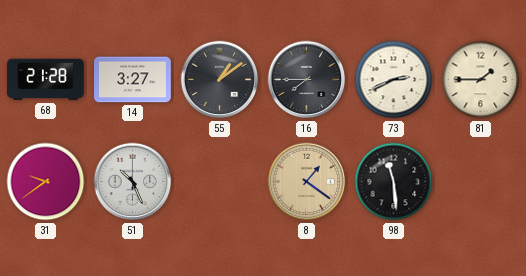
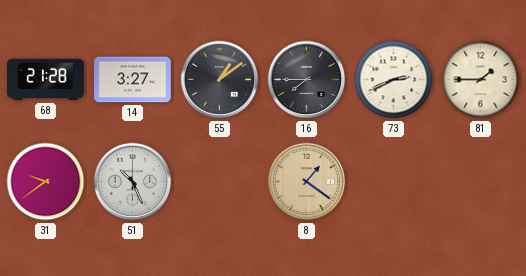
98: 11:29 -> none (394, 182)
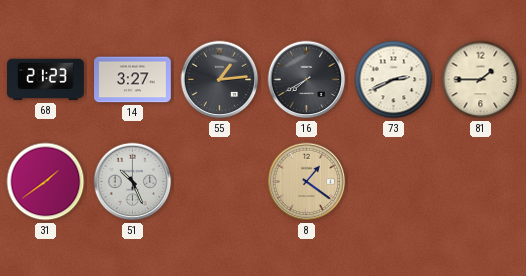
68: 21:28 -> 21:23 (46, 80)
55: 1:09 -> 1:14 (220, 80)
16: 7:45 -> 7:40 (307, 80)
31: 9:39 -> 1:39 (46, 182)
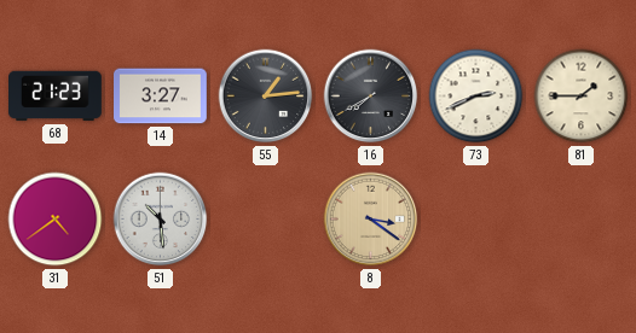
31: 1:39 -> 4:39 (56, 220)
51: 10:26 -> 10:29 (161, 220)
8: 1:21 -> 3:21 (371, 220)
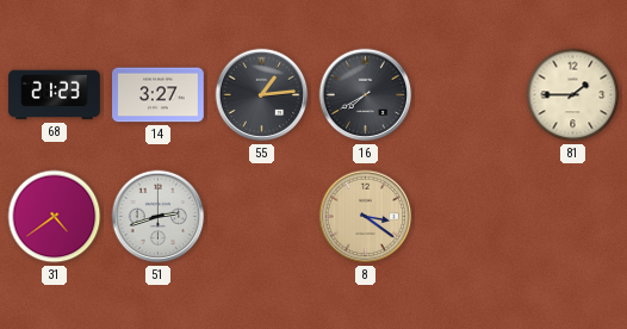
73: 2:41 -> none (476, 97)
51: 10:29 -> 2:42 (159, 217)
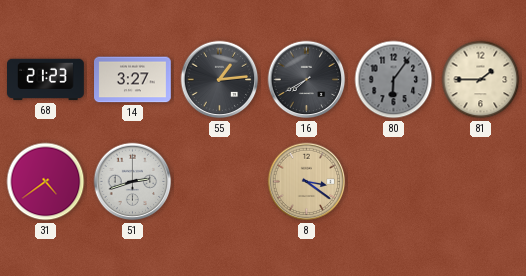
80: none -> 6:06 (394, 80)
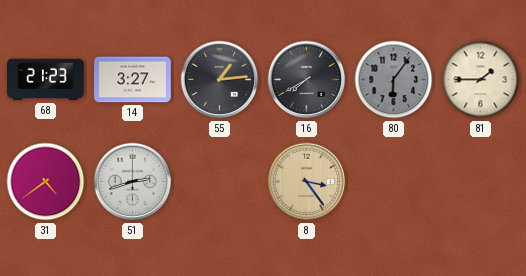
8: 3:21 -> 3:24 (307, 182)
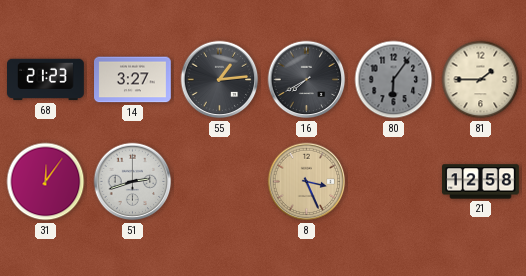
31: 4:39 -> 12:06 (46, 182)
8: 3:24 -> 3:26 (307, 182)
21: none -> 12:58 (481, 182)
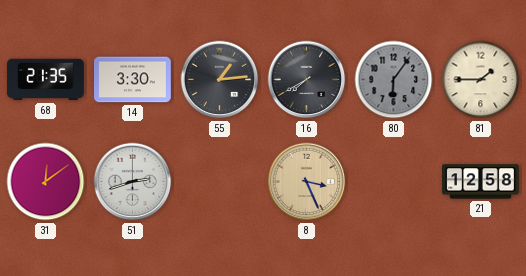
68: 21:23 -> 21:35 (46, 80)
14: 3:27 -> 3:30 (133, 80)
31: 12:06 -> 12:09 (46, 182)
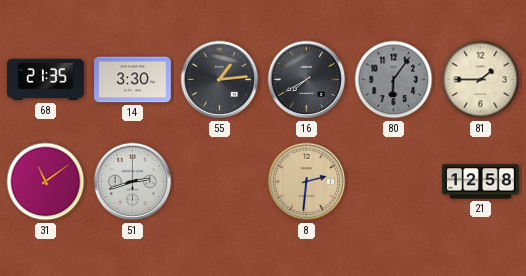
31: 12:09 -> 11:09 (46, 182)
8: 3:26 -> 2:31 (307, 182)
